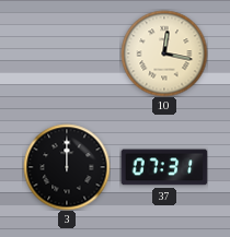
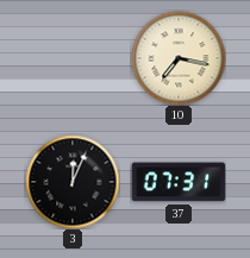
10: 12:17 -> 7:17 (179, 58)
3: 12:00 -> 12:04 (73, 182)
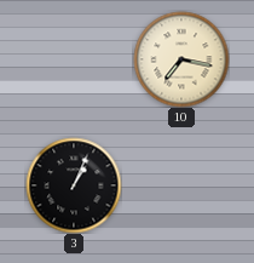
3: 12:04 -> 1:04 (74, 185)
37: 07:31 -> none (179, 182)
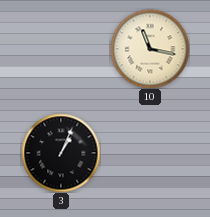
10: 7:17 -> 11:17 (150, 49)
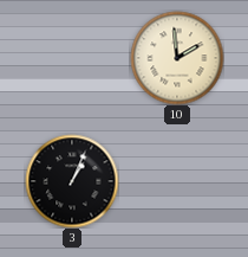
10: 11:17 -> 1:59 (177, 58)
